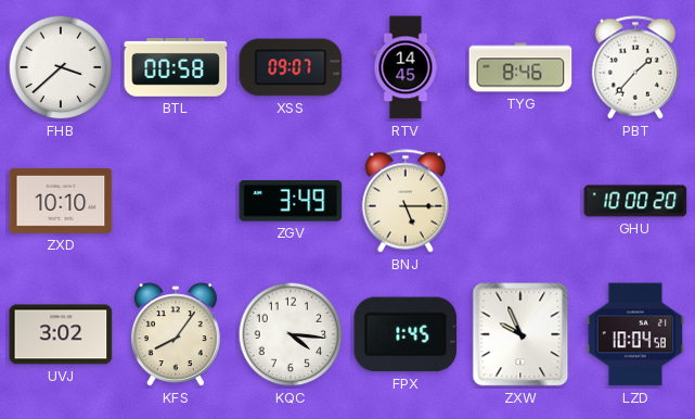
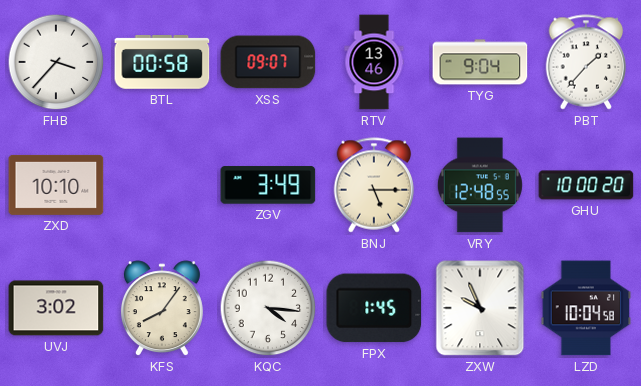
FHB: 3:38 -> 3:37 (56, 62)
RTV: 14:45 -> 13:46 (374, 62)
TYG: 8:46 -> 9:04 (480, 62)
VRY: none -> 12:48 (480, 185)
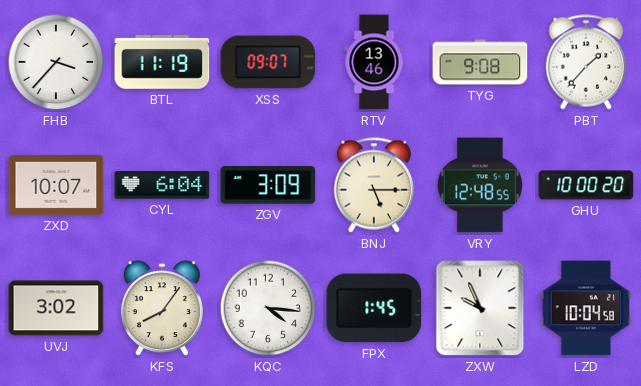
BTL: 00:58 -> 11:19 (162, 63)
TYG: 9:04 -> 9:08 (480, 62)
ZXD: 10:10 -> 10:07 (56, 185)
CYL: none -> 6:04 (162, 185)
ZGV: 3:49 -> 3:09 (268, 185)
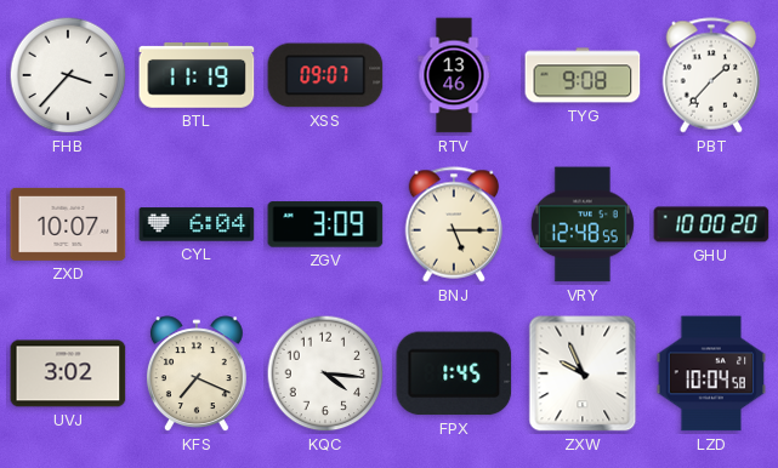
KFS: 8:06 -> 7:19 (197, 375)
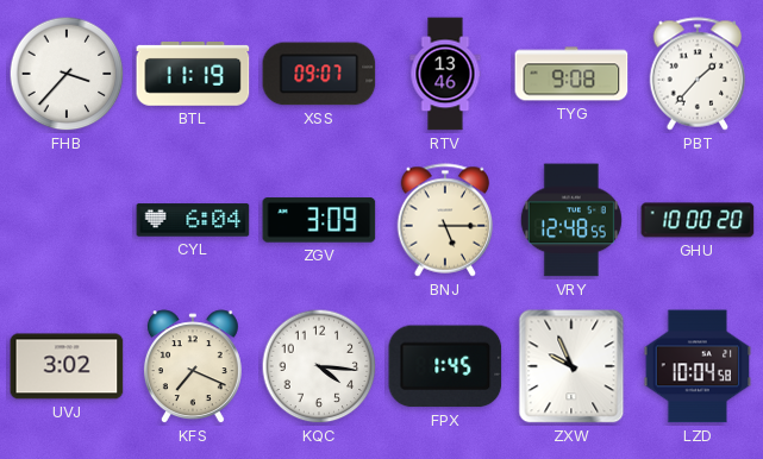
ZXD: 10:07 -> none (68, 224)
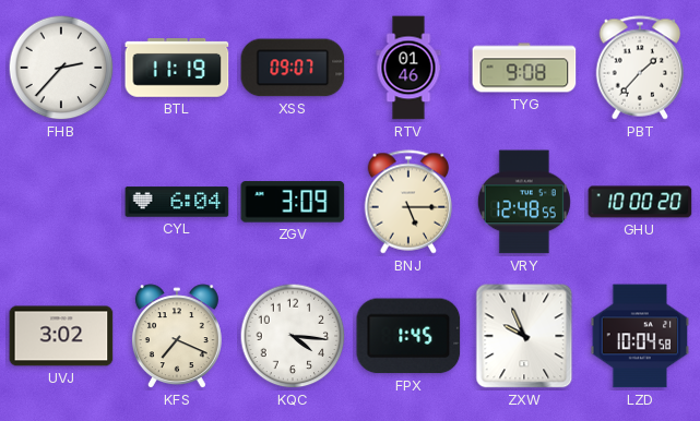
FHB: 3:37 -> 2:37 (61, 68)
RTV: 13:46 -> 01:46 (408, 68)
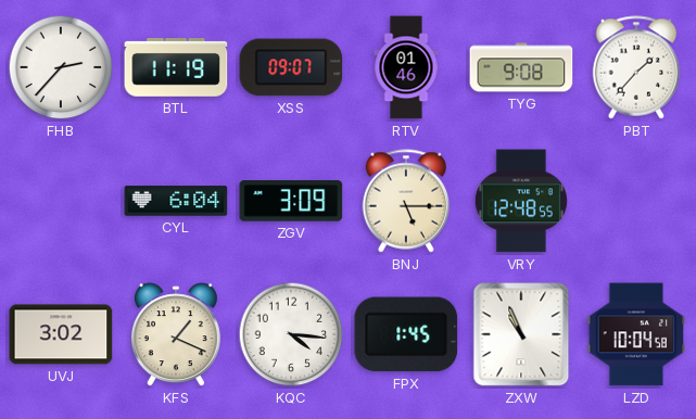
GHU: 10:00 -> none (640, 202)
KFS: 7:19 -> 1:19 (176, 335)
ZXW: 9:56 -> 10:56 (521, 334)
